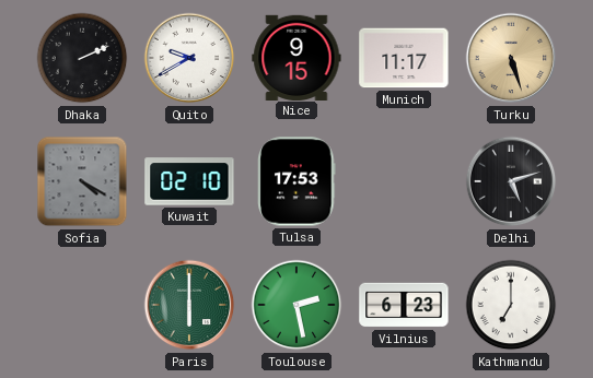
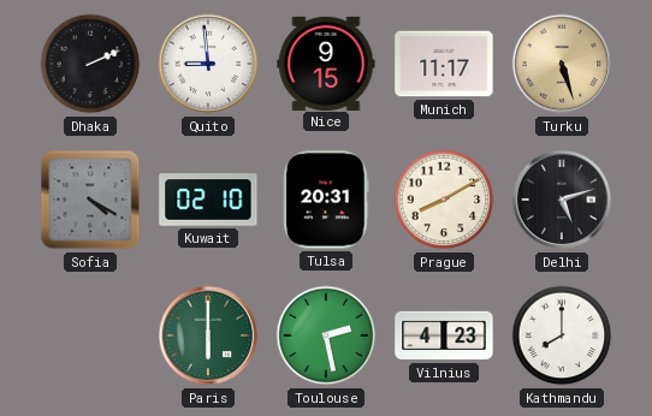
Quito: 9:40 -> 8:59 (208, 64)
Tulsa: 17:53 -> 20:31 (326, 200)
Prague: none -> 8:10 (444, 200)
Vilnius: 6:23 -> 4:23 (444, 335)
Kathmandu: 7:00 -> 8:00 (562, 335)
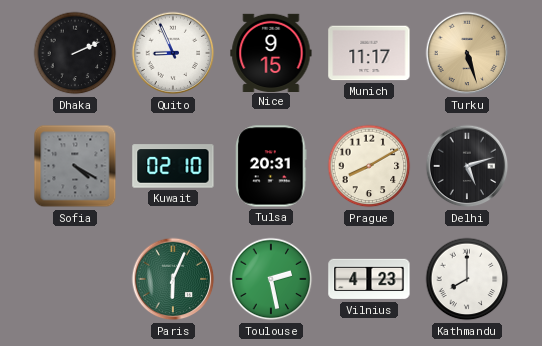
Quito: 8:59 -> 8:56 (173, 53)
Paris: 6:00 -> 6:04 (173, 279)
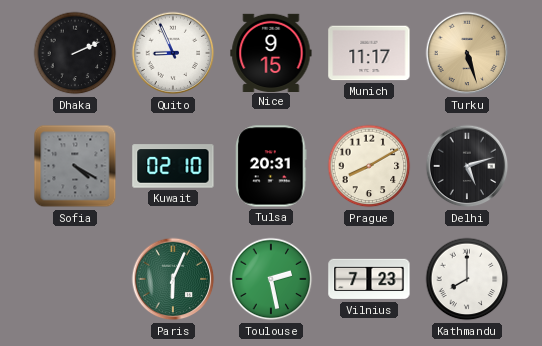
Vilnius: 4:23 -> 7:23 (369, 279)
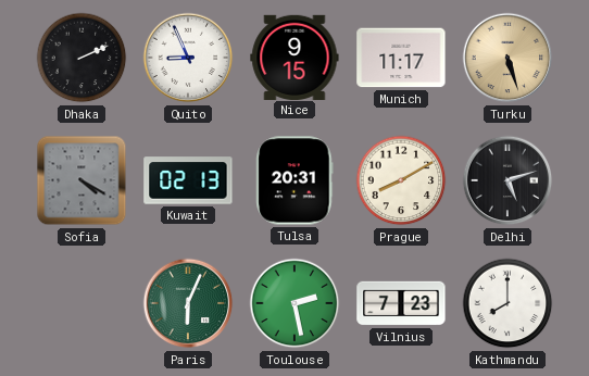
Kuwait: 02:10 -> 02:13 (188, 180)
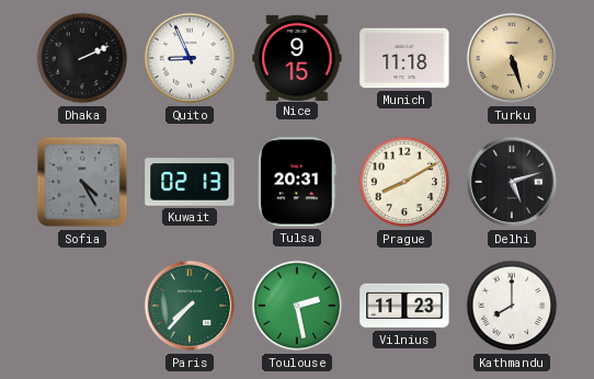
Munich: 11:17 -> 11:18 (404, 58)
Sofia: 4:20 -> 4:25 (82, 182)
Paris: 6:04 -> 7:37 (190, 306)
Vilnius: 7:23 -> 11:23 (404, 306)
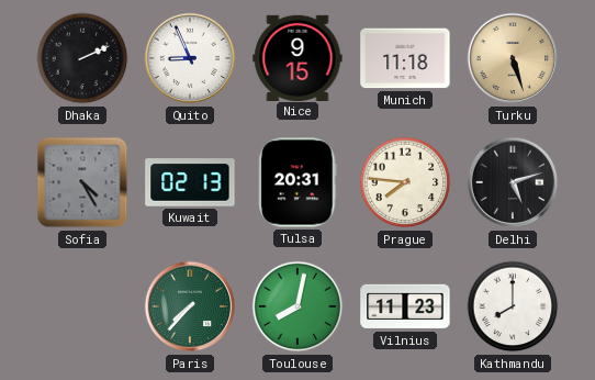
Prague: 8:10 -> 7:46 (405, 182)
Toulouse: 2:28 -> 8:02 (297, 306)
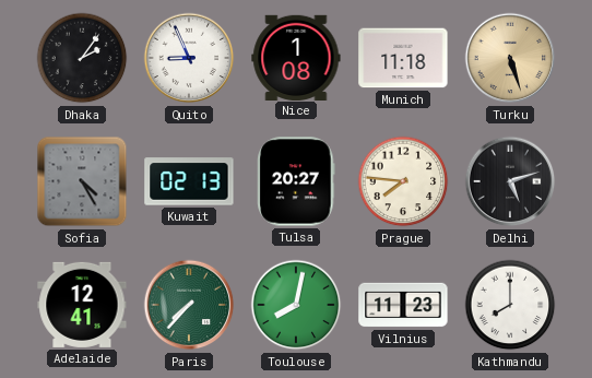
Dhaka: 2:11 -> 2:06 (82, 58)
Nice: 9:15 -> 1:08 (296, 57)
Tulsa: 20:31 -> 20:27 (296, 181)
Adelaide: none -> 12:41 (82, 305)
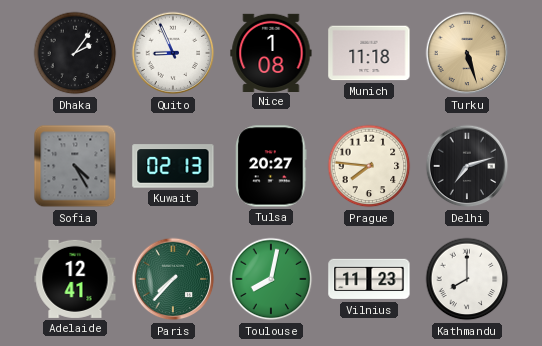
Delhi: 5:12 -> 7:12 (467, 166)
